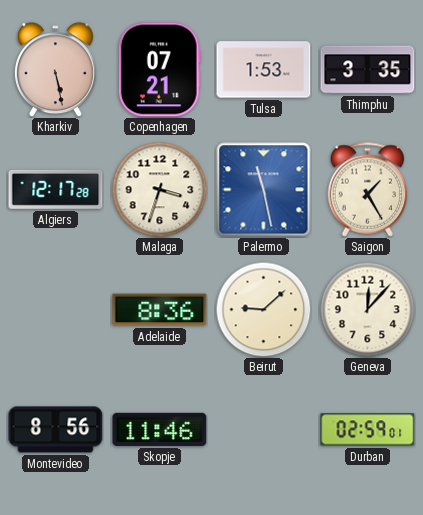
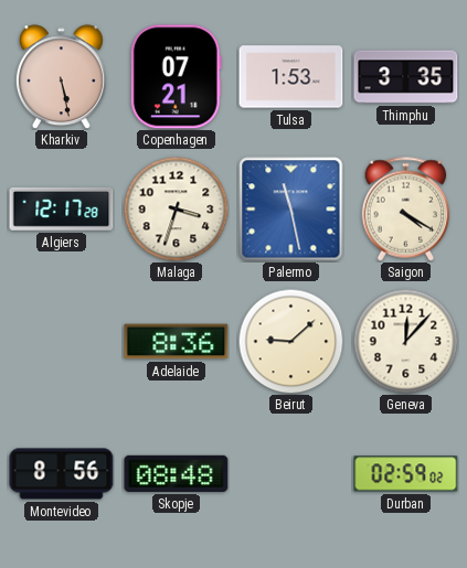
Saigon: 1:25 -> 4:20 (406, 210)
Skopje: 11:46 -> 08:48 (177, 473)
Durban: 02:59:01 -> 02:59:02 (406, 474)
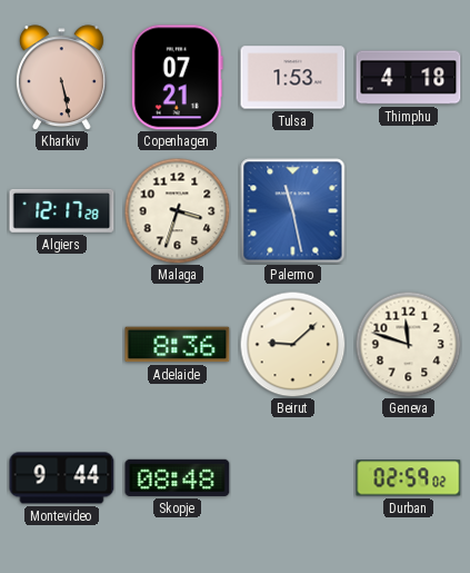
Thimphu: 3:35 -> 4:18 (409, 78)
Saigon: 4:20 -> none (406, 210)
Geneva: 12:07 -> 11:48 (408, 344)
Montevideo: 8:56 -> 9:44 (62, 478)
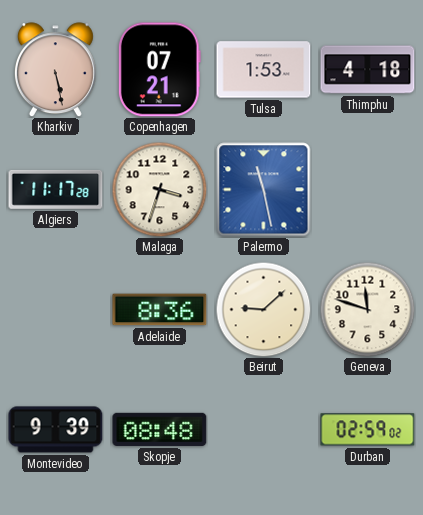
Algiers: 12:17 -> 11:17 (56, 189)
Montevideo: 9:44 -> 9:39 (56, 430)
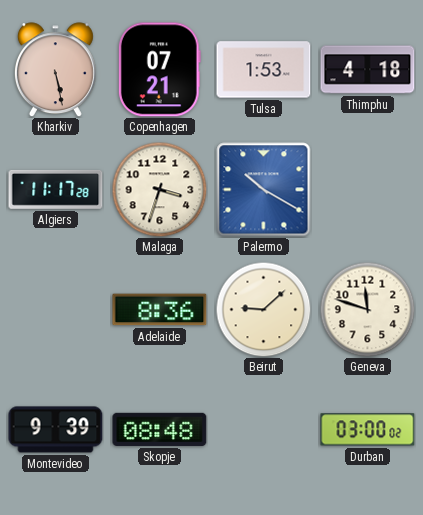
Palermo: 11:28 -> 10:20 (264, 190)
Durban: 02:59 -> 03:00 (368, 430)
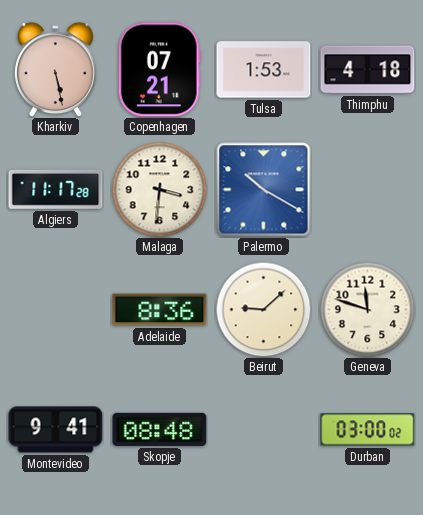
Malaga: 3:33 -> 3:31 (159, 189)
Montevideo: 9:39 -> 9:41 (56, 430)
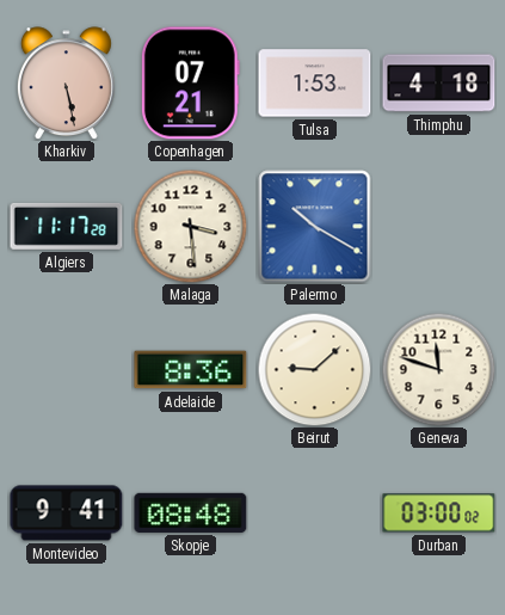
Malaga: 3:31 -> 3:29 (190, 226)
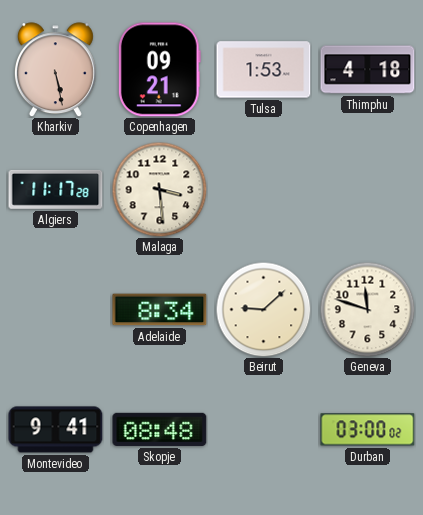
Copenhagen: 07:21 -> 09:21 (159, 70)
Palermo: 10:20 -> none (315, 227)
Adelaide: 8:36 -> 8:34 (160, 310)
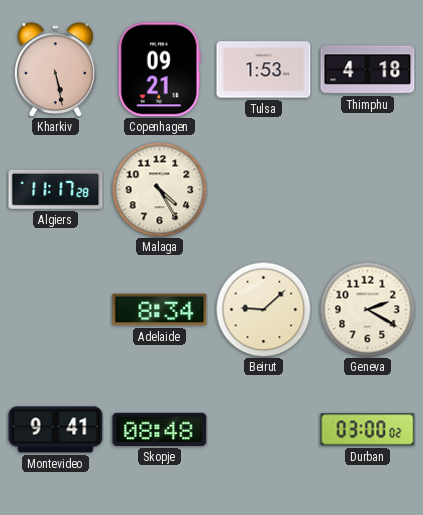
Malaga: 3:29 -> 4:25 (159, 189)
Geneva: 11:48 -> 2:20 (367, 309)
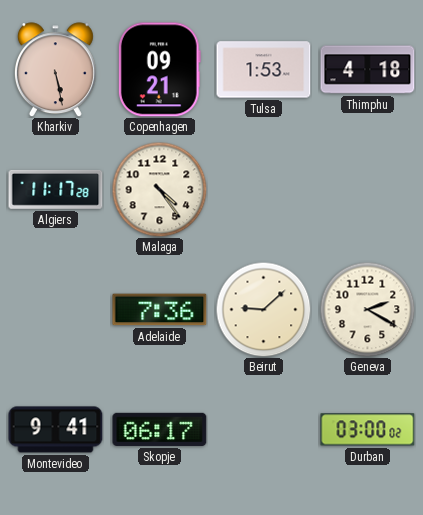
Malaga: 4:25 -> 4:24 (159, 189)
Adelaide: 8:34 -> 7:36 (160, 310)
Skopje: 08:48 -> 06:17 (160, 429)
